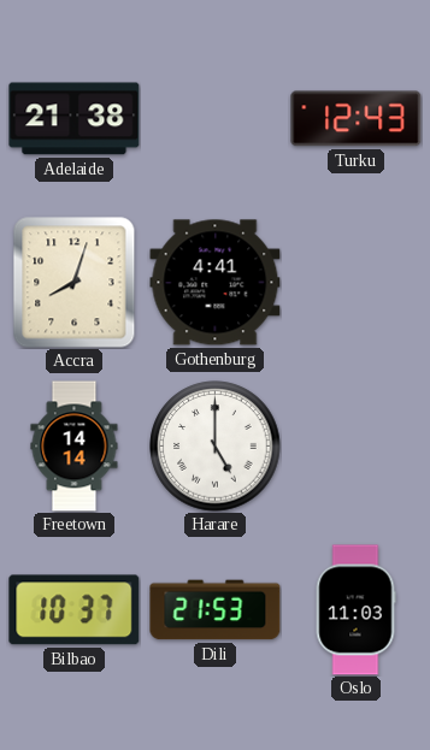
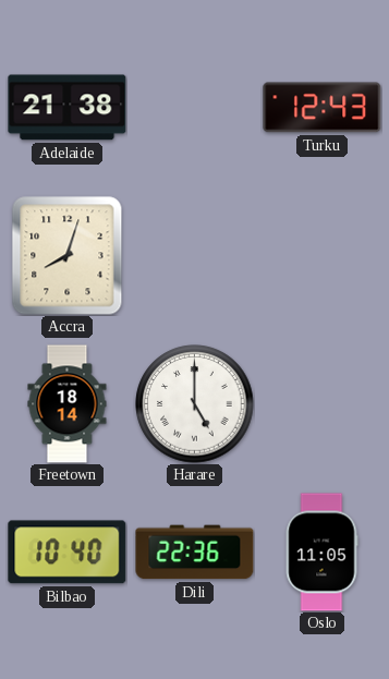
Gothenburg: 4:41 -> none (216, 283)
Freetown: 14:14 -> 18:14 (68, 404)
Bilbao: 10:37 -> 10:40 (68, 553)
Dili: 21:53 -> 22:36 (195, 553)
Oslo: 11:03 -> 11:05 (321, 553)
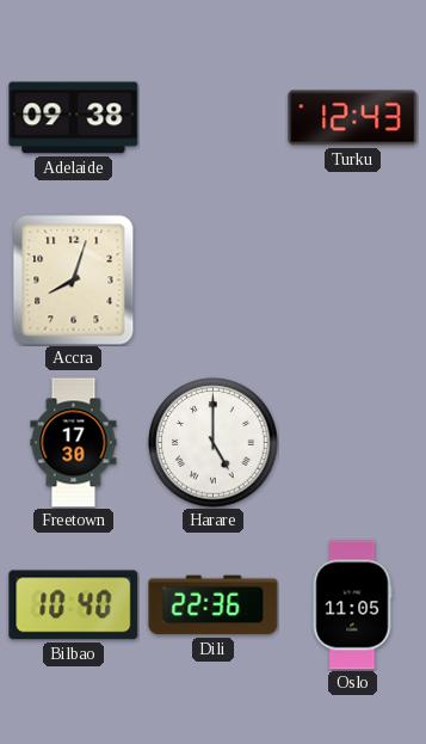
Adelaide: 21:38 -> 09:38 (74, 118)
Freetown: 18:14 -> 17:30 (74, 443)
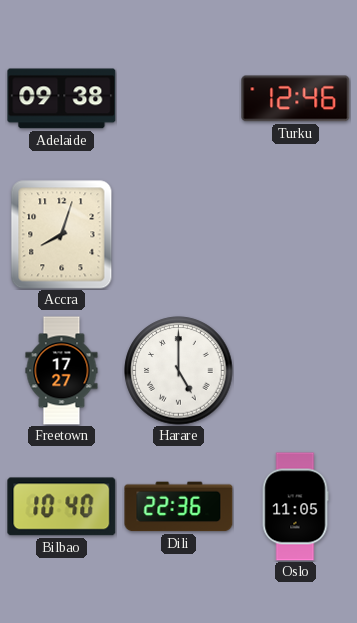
Turku: 12:43 -> 12:46 (296, 99)
Freetown: 17:30 -> 17:27 (62, 371)
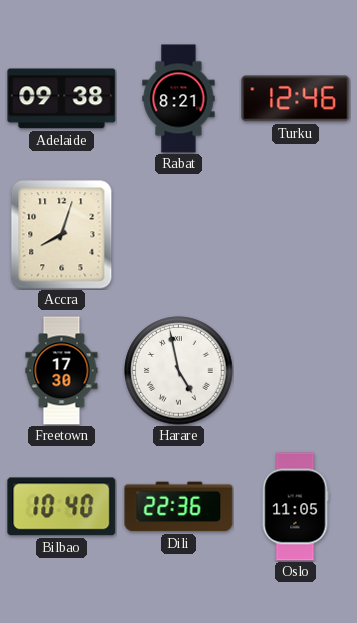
Rabat: none -> 8:21 (179, 99)
Freetown: 17:27 -> 17:30 (62, 371)
Harare: 5:00 -> 4:58 (179, 371)
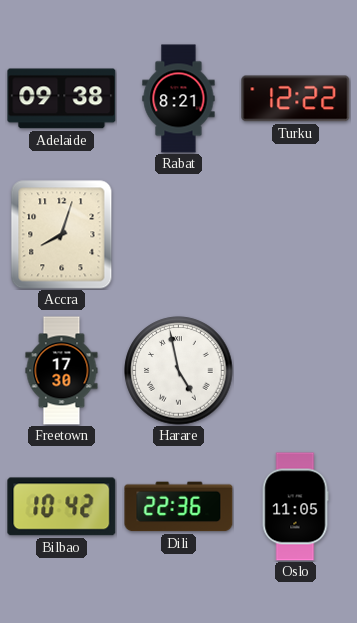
Turku: 12:46 -> 12:22 (296, 99)
Bilbao: 10:40 -> 10:42 (62, 507)
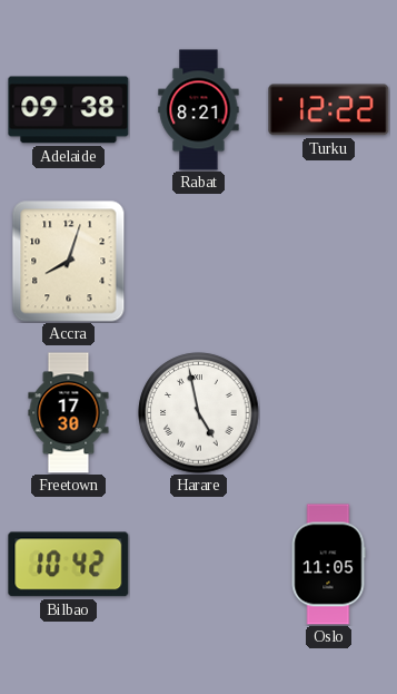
Dili: 22:36 -> none (179, 507)
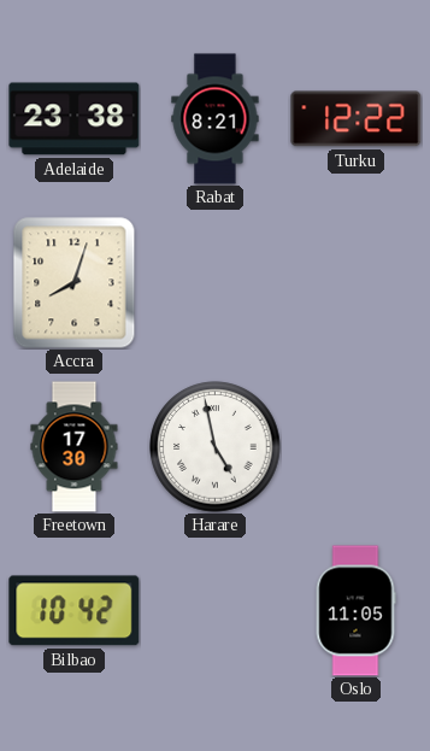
Adelaide: 09:38 -> 23:38 (75, 119)
